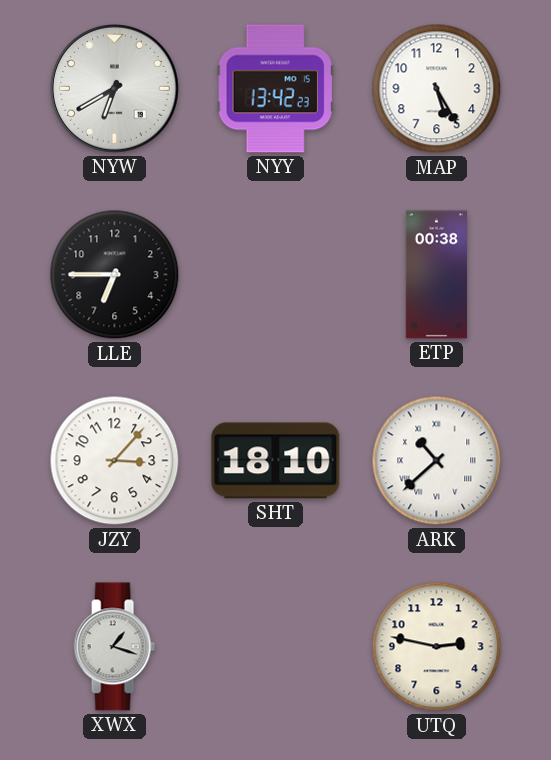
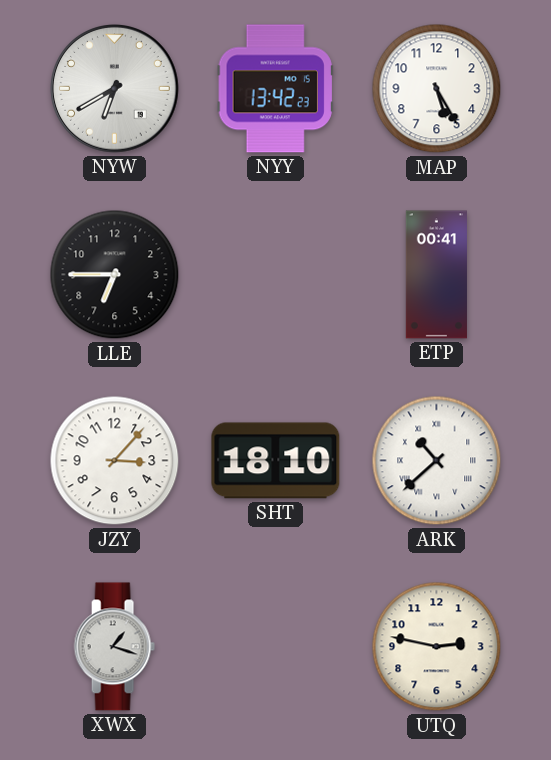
ETP: 00:38 -> 00:41 (436, 275)
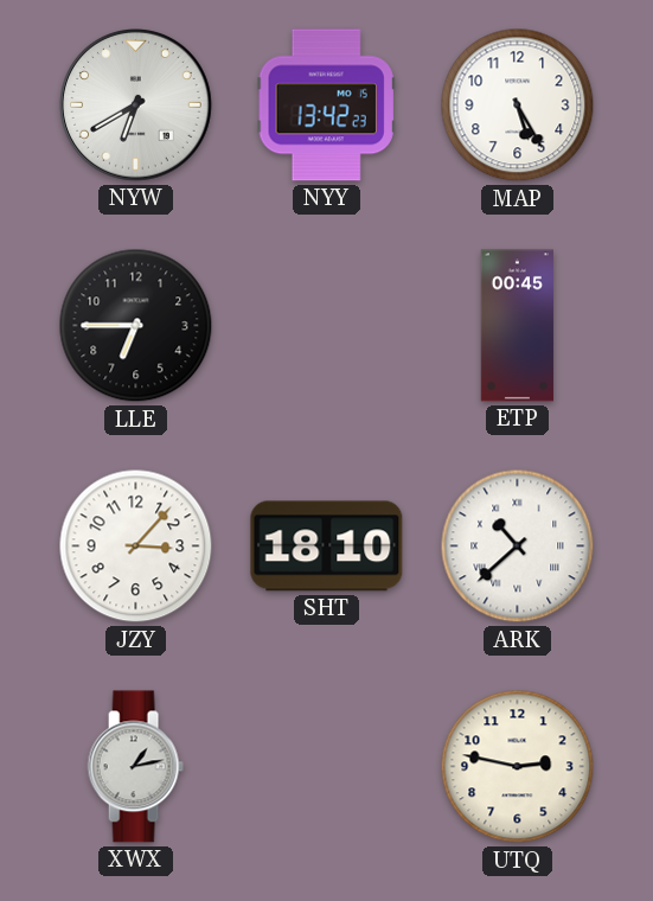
ETP: 00:41 -> 00:45 (517, 326)
XWX: 1:18 -> 1:13 (135, 767)
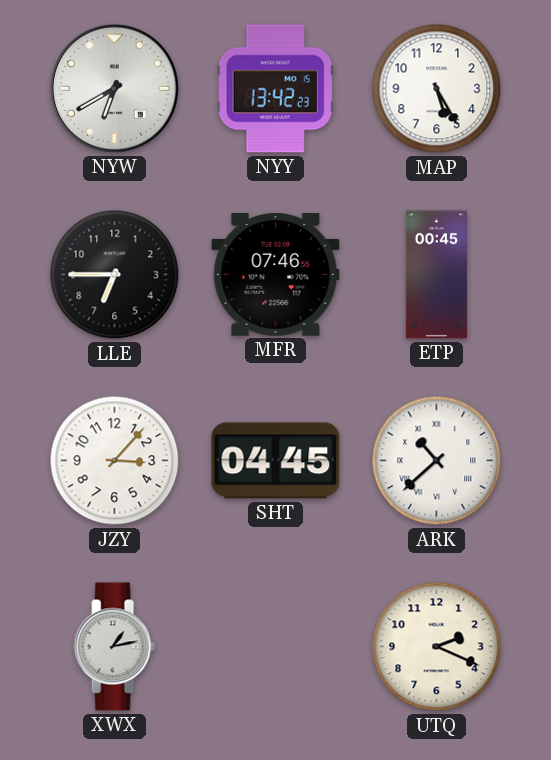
MFR: none -> 07:46 (276, 274)
SHT: 18:10 -> 04:45 (276, 461)
UTQ: 2:47 -> 2:19 (437, 647)
